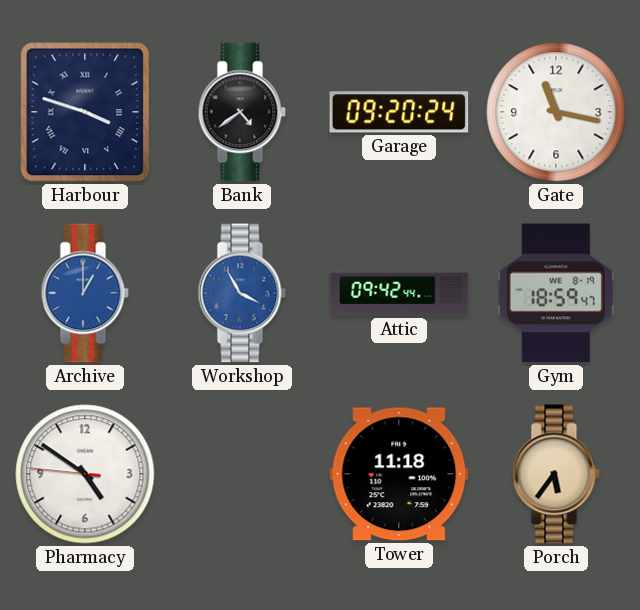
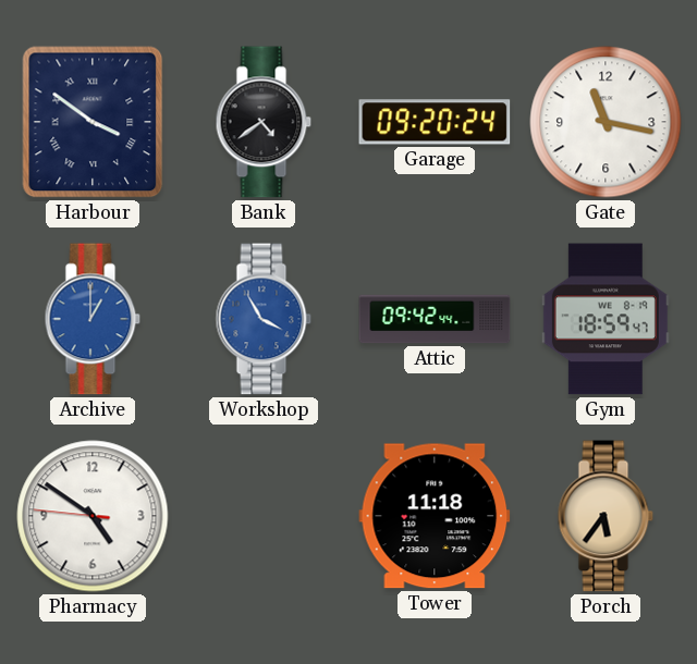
Harbour: 3:48 -> 3:51 (93, 122)
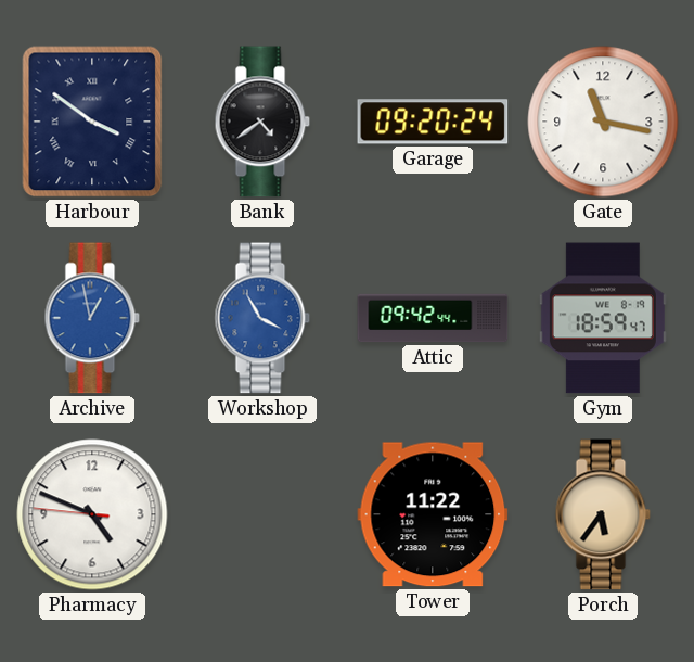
Archive: 1:00 -> 12:58 (92, 318)
Pharmacy: 4:50 -> 4:48 (92, 514)
Tower: 11:18 -> 11:22 (433, 514)
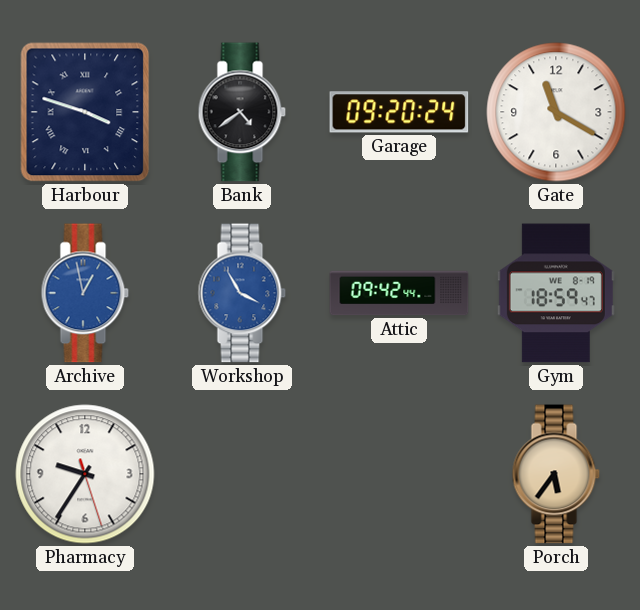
Harbour: 3:51 -> 3:48 (85, 112)
Gate: 11:17 -> 11:20 (556, 112)
Pharmacy: 4:48 -> 9:35 (85, 474)
Tower: 11:22 -> none (433, 514)
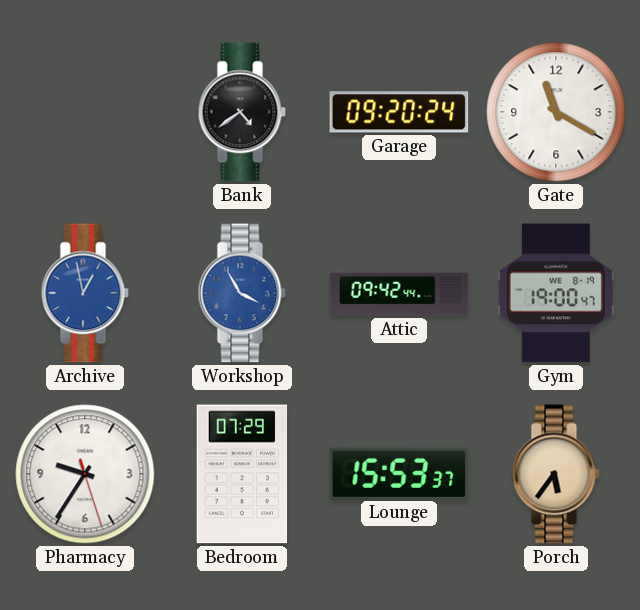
Harbour: 3:48 -> none (85, 112)
Gym: 18:59 -> 19:00 (556, 293)
Bedroom: none -> 07:29 (242, 474)
Lounge: none -> 15:53 (399, 473)
